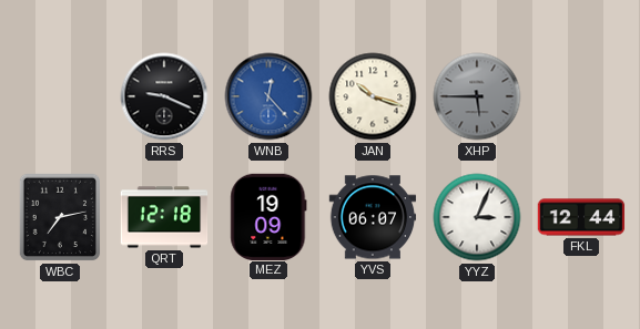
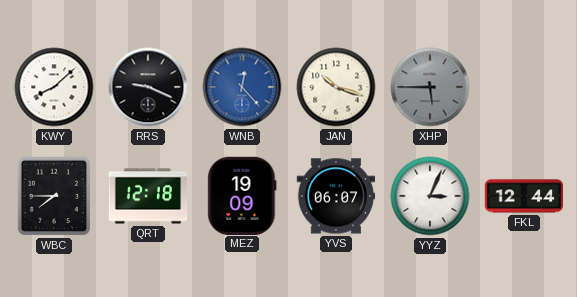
KWY: none -> 8:08 (54, 87)
WBC: 7:13 -> 7:45 (54, 196)
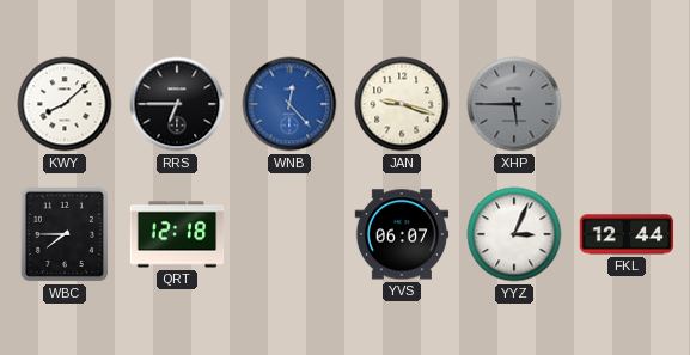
RRS: 9:19 -> 6:45 (177, 104)
JAN: 10:18 -> 9:18 (402, 104)
MEZ: 19:09 -> none (242, 195)
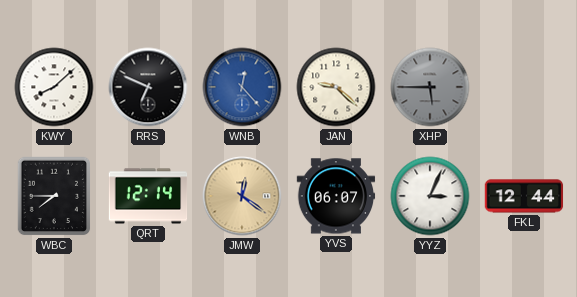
RRS: 6:45 -> 6:49 (148, 87)
JAN: 9:18 -> 9:22 (336, 87)
QRT: 12:18 -> 12:14 (148, 196)
JMW: none -> 12:21 (242, 196)
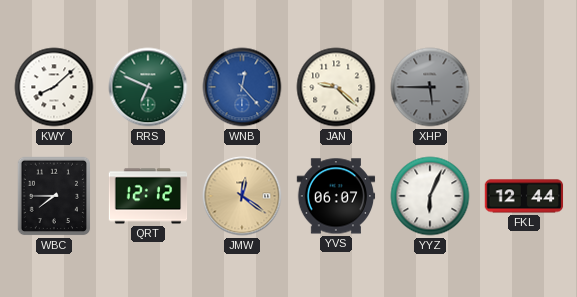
RRS dial: black -> green (148, 87)
QRT: 12:14 -> 12:12 (148, 196)
YYZ: 3:04 -> 6:04 (430, 196)
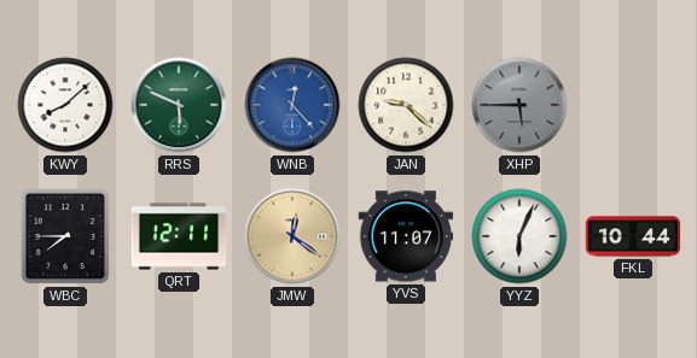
RRS: 6:49 -> 5:49 (179, 105)
QRT: 12:12 -> 12:11 (179, 236)
YVS: 06:07 -> 11:07 (406, 236)
FKL: 12:44 -> 10:44 (633, 236)
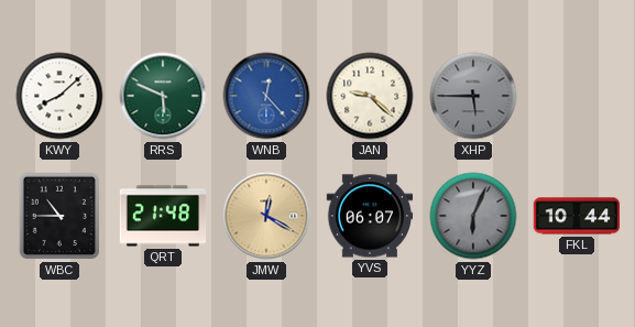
WBC: 7:45 -> 10:45 (59, 216)
QRT: 12:11 -> 21:48 (163, 216)
JMW: 12:21 -> 12:20 (266, 216)
YVS: 11:07 -> 06:07 (370, 216)
YYZ dial: white -> grey (473, 216)
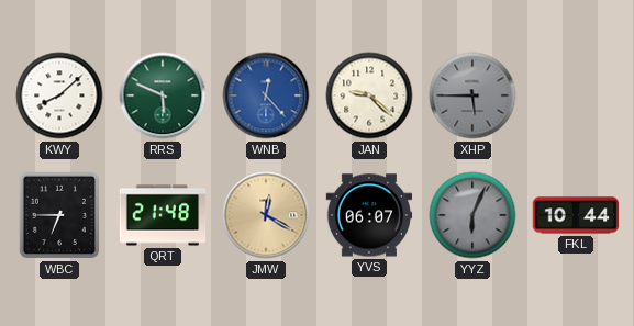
WBC: 10:45 -> 6:45 (59, 215)
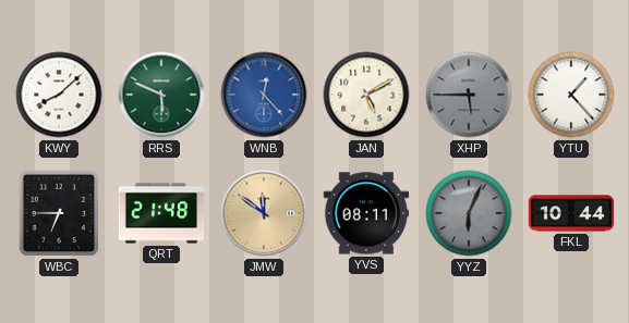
JAN: 9:22 -> 5:10 (366, 95)
YTU: none -> 1:23 (571, 95)
JMW: 12:20 -> 11:51 (264, 213)
YVS: 06:07 -> 08:11 (366, 213)
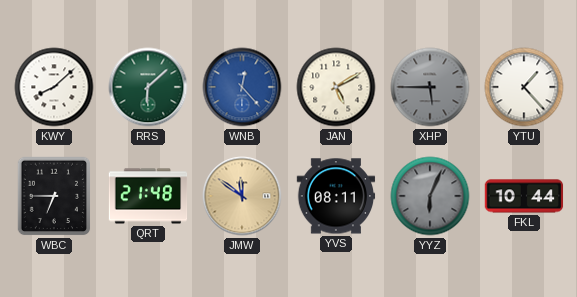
RRS: 5:49 -> 6:08 (148, 87)
